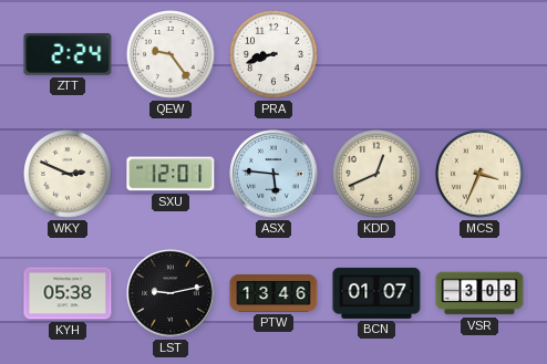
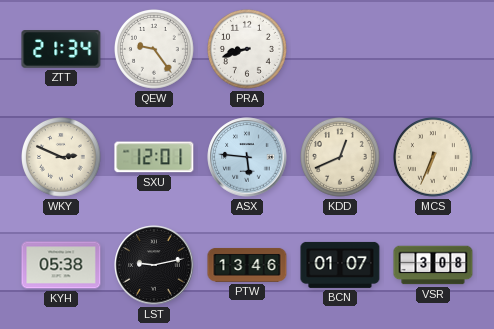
ZTT: 2:24 -> 21:34 (61, 49)
MCS: 3:34 -> 6:34 (434, 158)
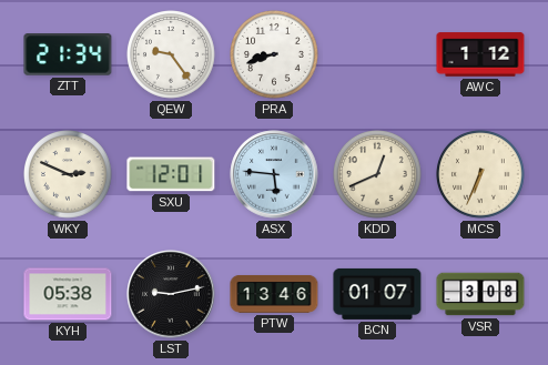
AWC: none -> 1:12 (480, 54)
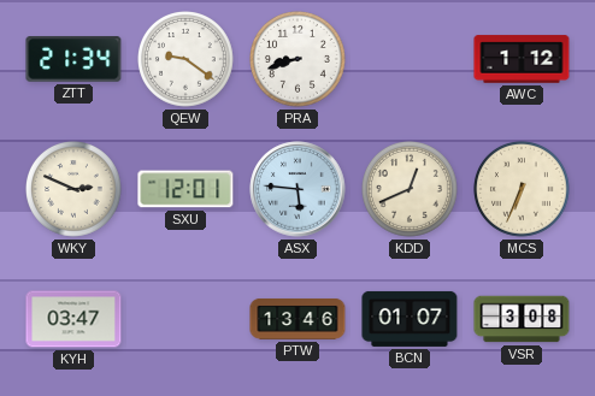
QEW: 9:24 -> 9:21 (187, 60)
KYH: 05:38 -> 03:47 (73, 319)
LST: 9:13 -> none (171, 294)
